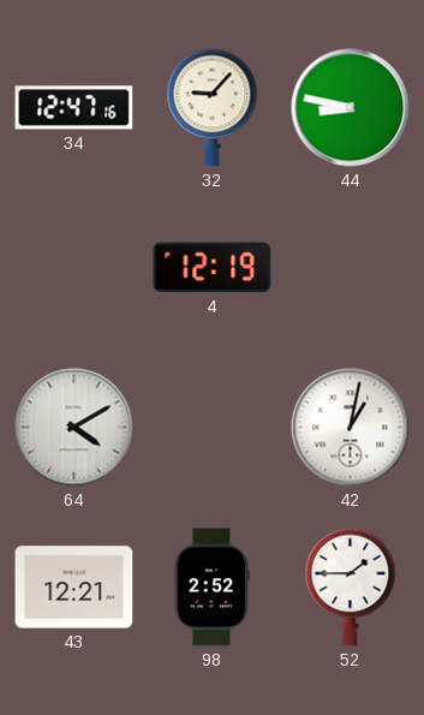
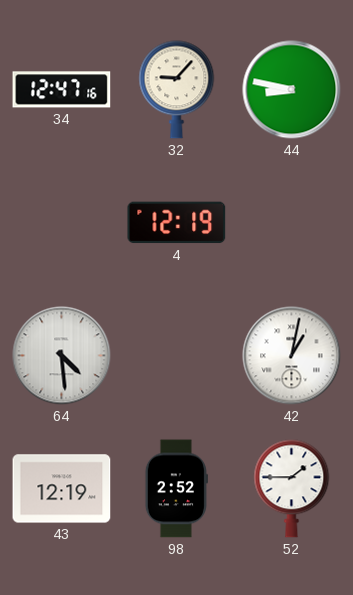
64: 4:10 -> 4:29 (62, 356)
43: 12:21 -> 12:19 (62, 489)
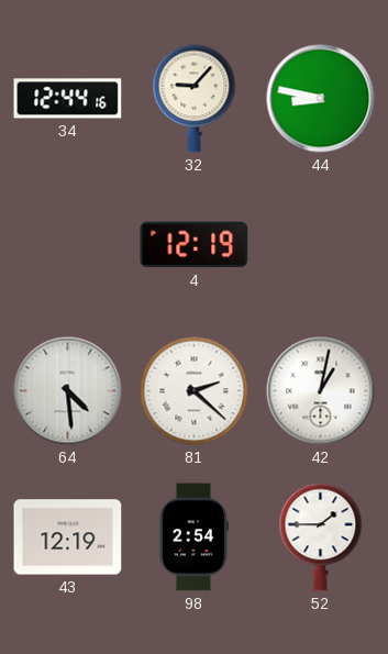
34: 12:47 -> 12:44 (68, 99)
81: none -> 2:22 (195, 391)
98: 2:52 -> 2:54 (193, 537)
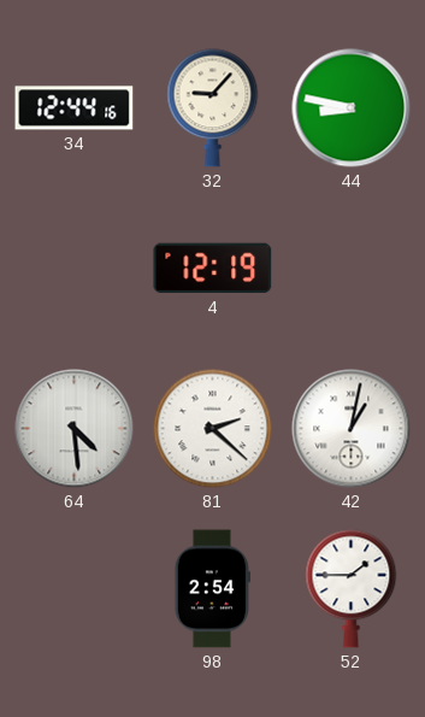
43: 12:19 -> none (68, 537)
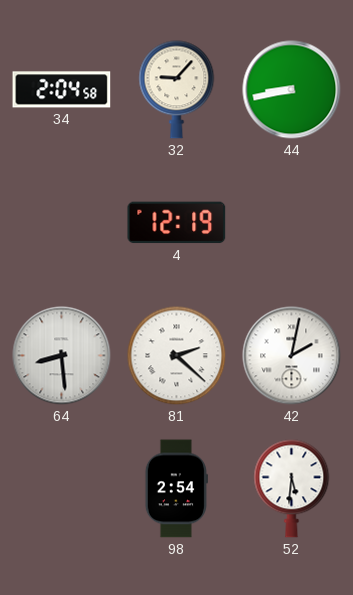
34: 12:44 -> 2:04 (62, 90)
44: 8:47 -> 8:43 (292, 90)
64: 4:29 -> 8:29 (62, 356)
42: 1:02 -> 2:02 (292, 356)
52: 1:45 -> 5:31 (292, 489)
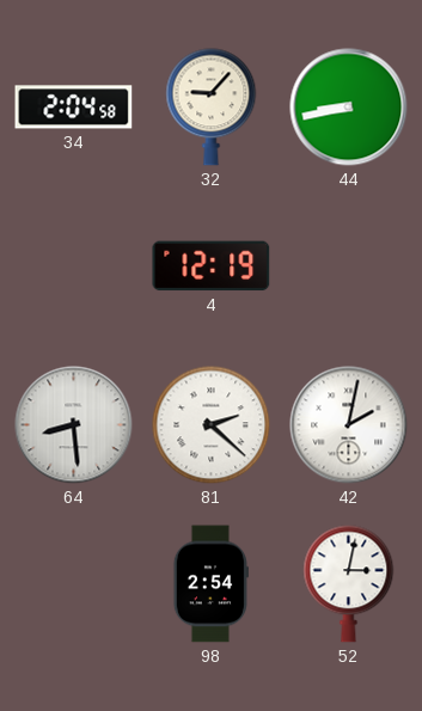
52: 5:31 -> 3:02 (349, 584)
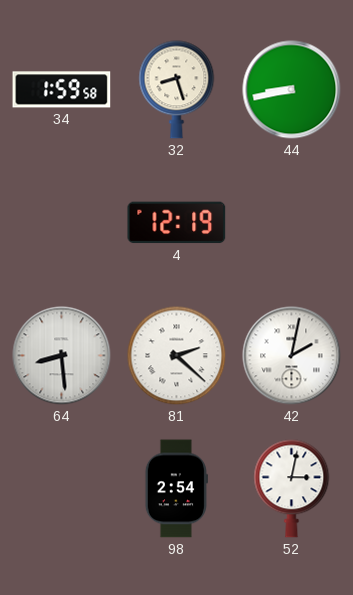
34: 2:04 -> 1:59 (62, 90)
32: 9:07 -> 8:27 (177, 90)
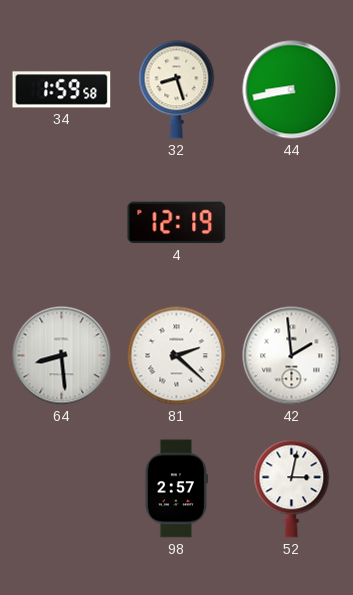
42: 2:02 -> 1:59 (292, 356)
98: 2:54 -> 2:57 (176, 489)
